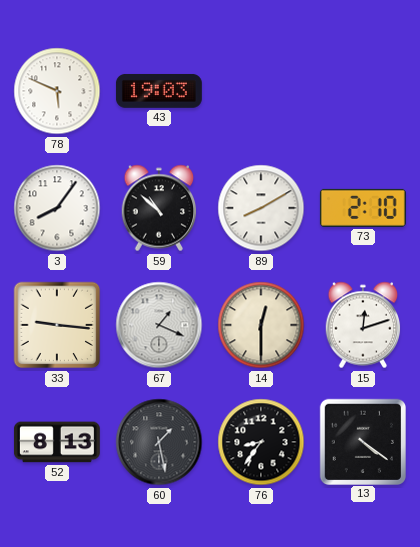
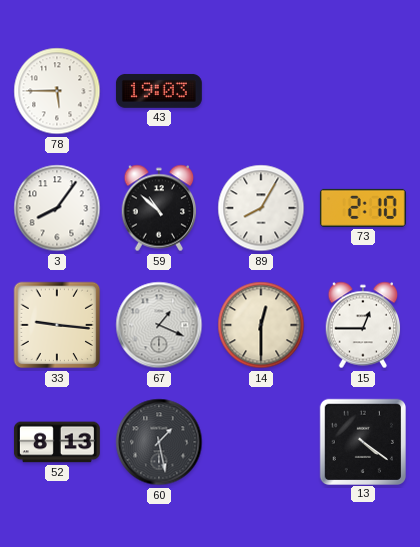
78: 5:49 -> 5:45 (57, 91)
89: 8:10 -> 8:05 (261, 208)
15: 12:12 -> 12:45 (363, 325)
76: 8:36 -> none (261, 442)
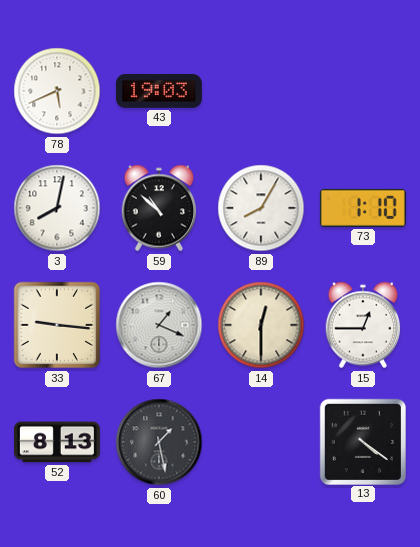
78: 5:45 -> 5:41 (57, 91)
3: 8:06 -> 8:02 (57, 208)
73: 2:10 -> 1:10 (363, 208)
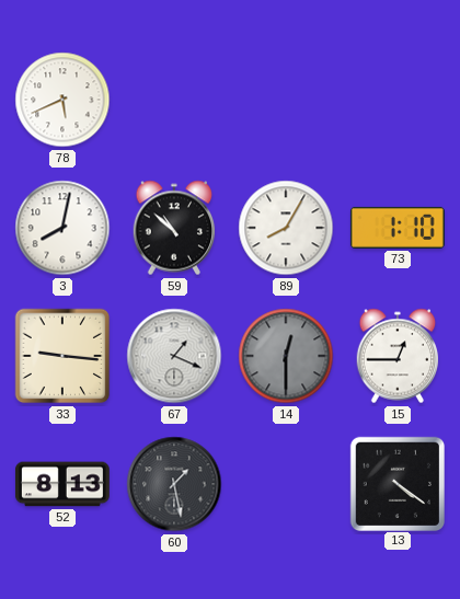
43: 19:03 -> none (159, 91)
14 dial: cream -> grey (286, 356)
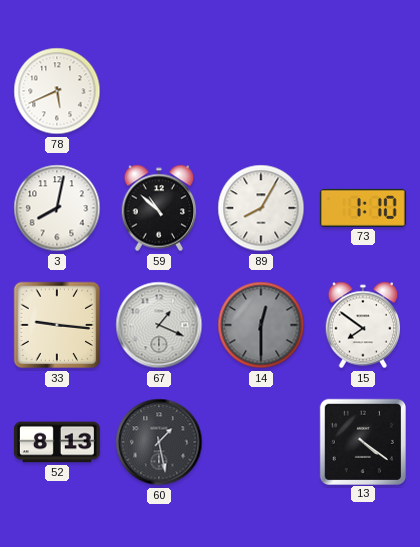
15: 12:45 -> 7:51 (363, 325)
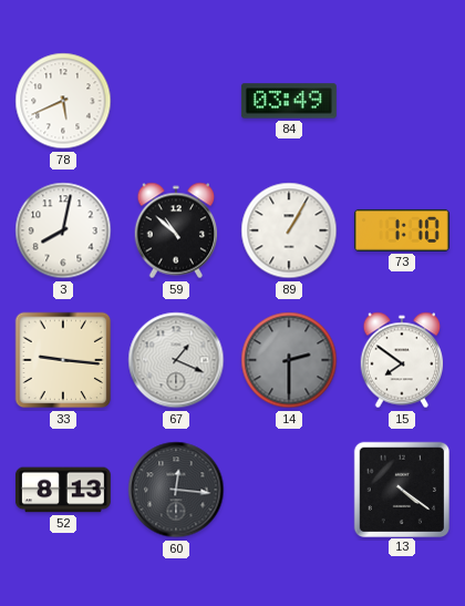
84: none -> 03:49 (289, 101)
89: 8:05 -> 1:05 (289, 230)
14: 12:30 -> 2:30 (289, 360)
60: 1:28 -> 12:16 (176, 490)
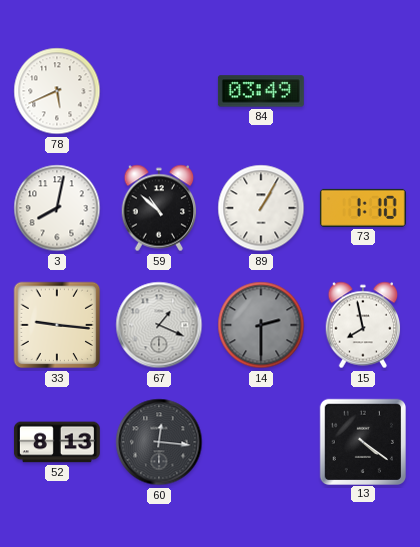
15: 7:51 -> 7:58 (363, 325)
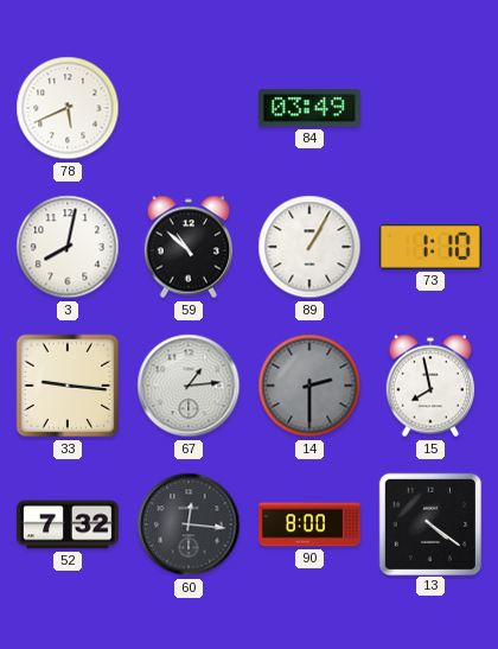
67: 1:19 -> 1:14 (189, 386)
52: 8:13 -> 7:32 (68, 524)
90: none -> 8:00 (311, 524)
